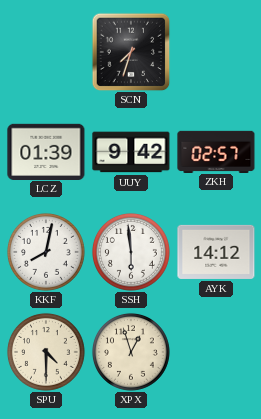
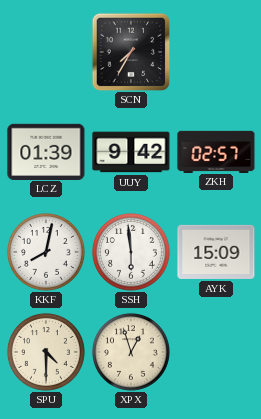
SCN: 7:33 -> 7:35 (131, 52)
AYK: 14:12 -> 15:09 (216, 252)
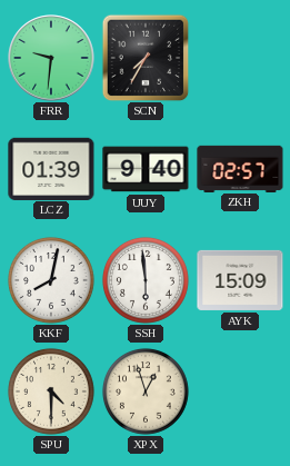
FRR: none -> 9:31 (51, 58)
UUY: 9:42 -> 9:40 (146, 169)
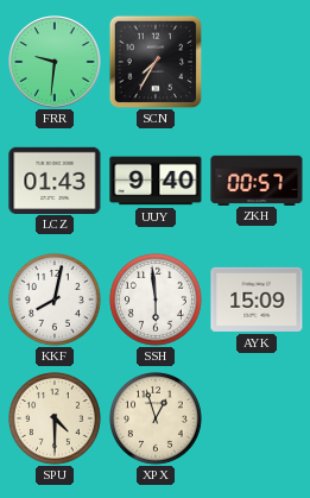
LCZ: 01:39 -> 01:43 (55, 179)
ZKH: 02:57 -> 00:57 (257, 179)
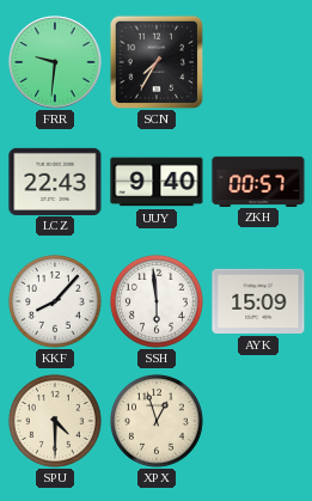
LCZ: 01:43 -> 22:43 (55, 181)
KKF: 8:02 -> 8:07 (55, 301)
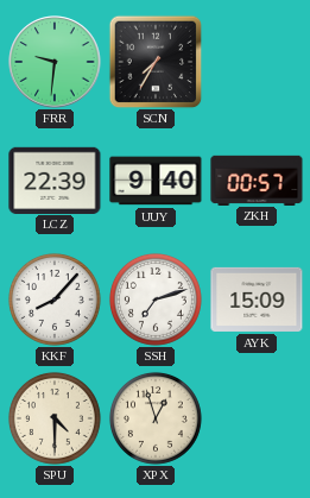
LCZ: 22:43 -> 22:39 (55, 179)
SSH: 5:59 -> 7:12 (156, 300)
